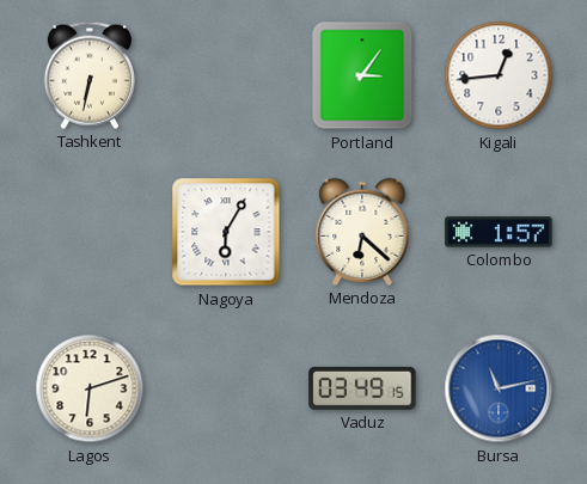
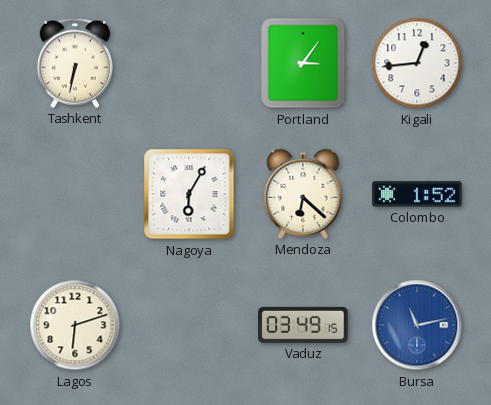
Colombo: 1:57 -> 1:52 (417, 194)
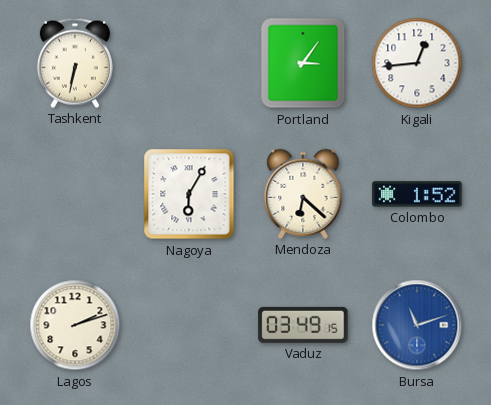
Lagos: 6:12 -> 2:12 (75, 325)
Bursa: 11:13 -> 11:12 (417, 325)
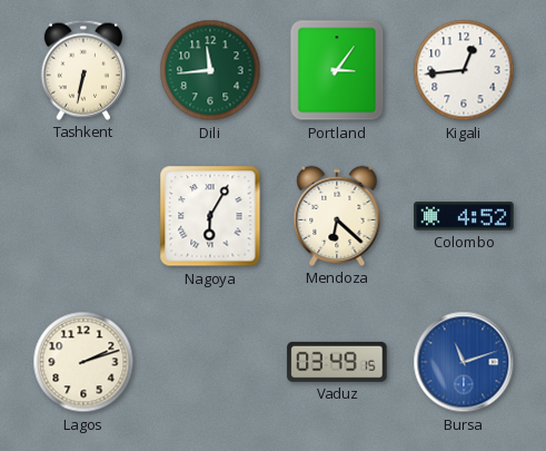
Dili: none -> 11:44 (210, 70)
Colombo: 1:52 -> 4:52 (464, 216)
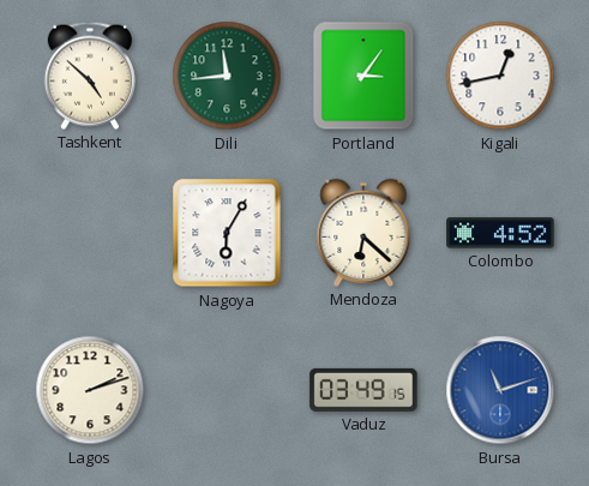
Tashkent: 6:32 -> 4:52 (90, 76)
Kigali: 12:44 -> 12:43 (500, 76)
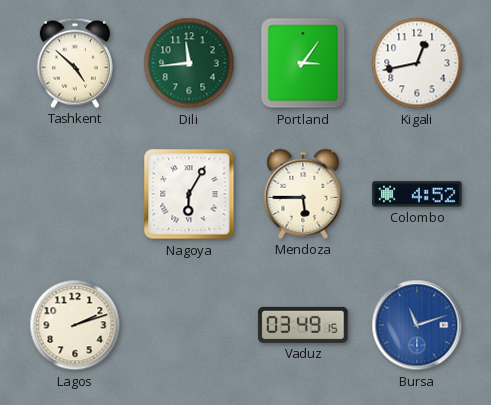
Mendoza: 6:22 -> 5:45 (303, 194)
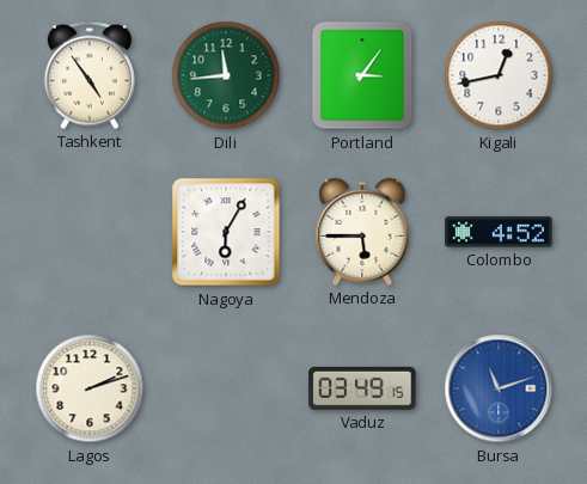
Tashkent: 4:52 -> 4:54 (90, 75)
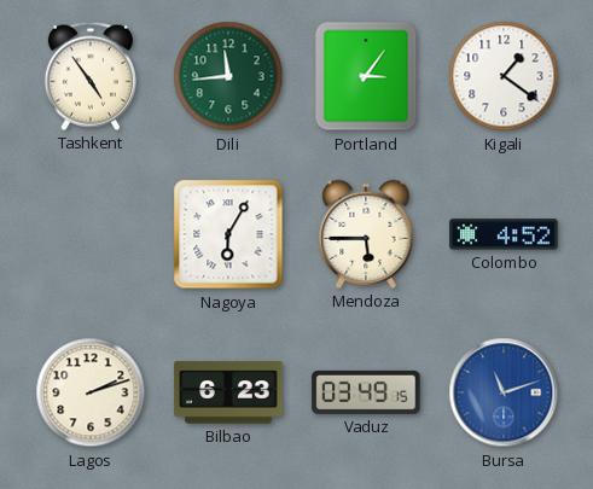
Kigali: 12:43 -> 1:21 (504, 76)
Bilbao: none -> 6:23 (228, 392)
